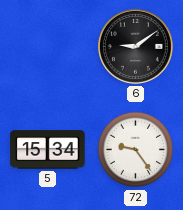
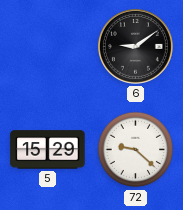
5: 15:34 -> 15:29 (48, 150)
72: 9:24 -> 9:22 (136, 150)
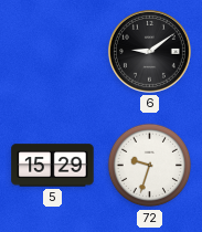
72: 9:22 -> 9:33 (150, 166)
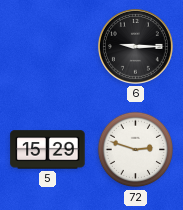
6: 9:09 -> 9:15 (135, 46)
72: 9:33 -> 2:48 (136, 150)
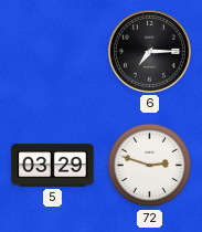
6: 9:15 -> 7:15 (149, 51)
5: 15:29 -> 03:29 (53, 166)
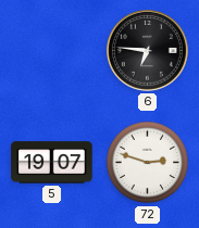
6: 7:15 -> 6:46 (147, 50)
5: 03:29 -> 19:07 (52, 163)
